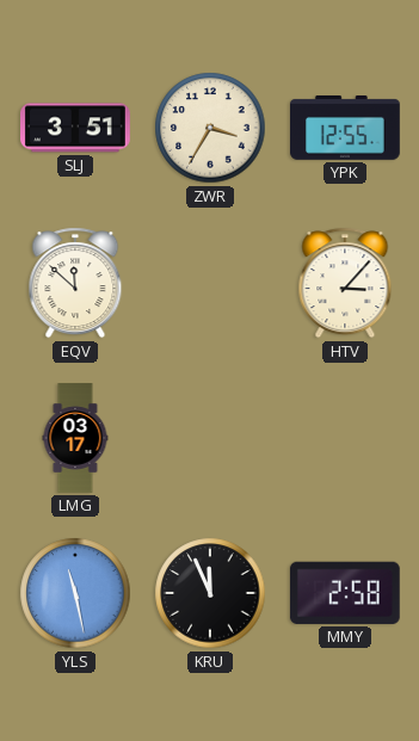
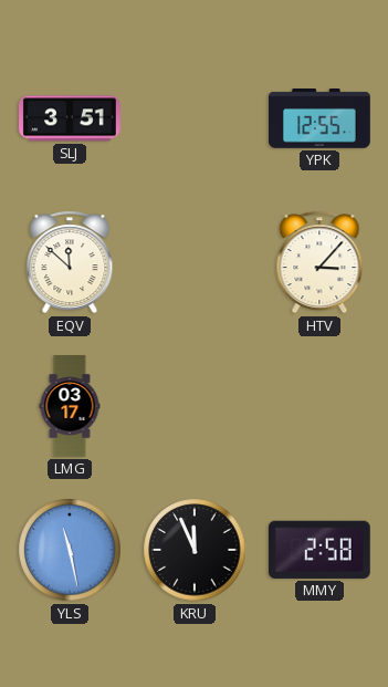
ZWR: 3:35 -> none (210, 128)
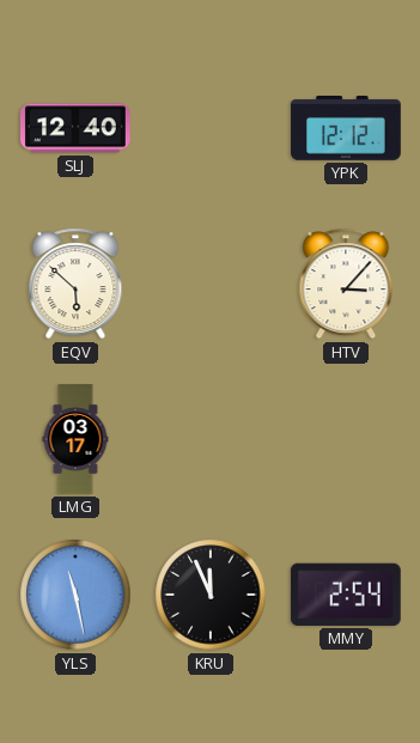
SLJ: 3:51 -> 12:40 (77, 128)
YPK: 12:55 -> 12:12 (347, 129)
EQV: 11:52 -> 5:52 (75, 284)
MMY: 2:58 -> 2:54 (346, 595)
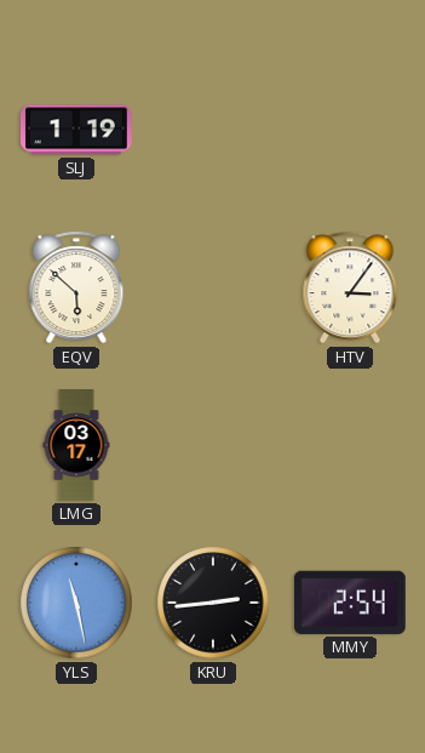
SLJ: 12:40 -> 1:19 (77, 130)
YPK: 12:12 -> none (347, 129)
HTV: 3:07 -> 3:06 (350, 287)
KRU: 11:56 -> 2:44 (213, 603)
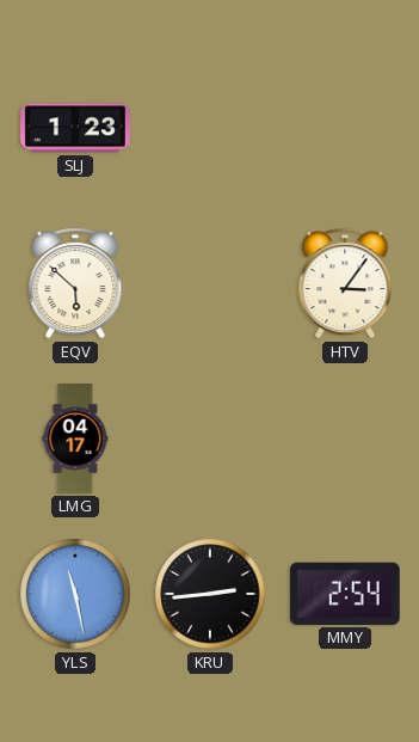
SLJ: 1:19 -> 1:23 (76, 128)
LMG: 03:17 -> 04:17 (75, 439)
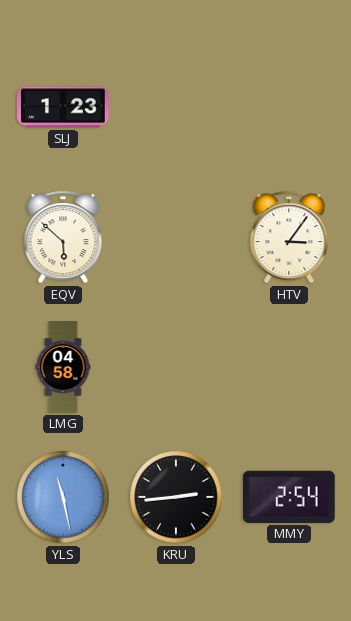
LMG: 04:17 -> 04:58 (63, 367)
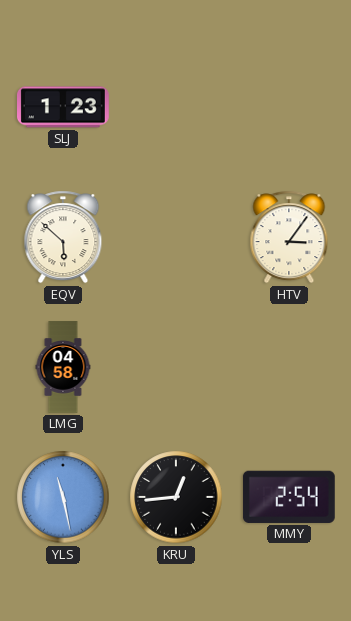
KRU: 2:44 -> 12:44 (176, 497)
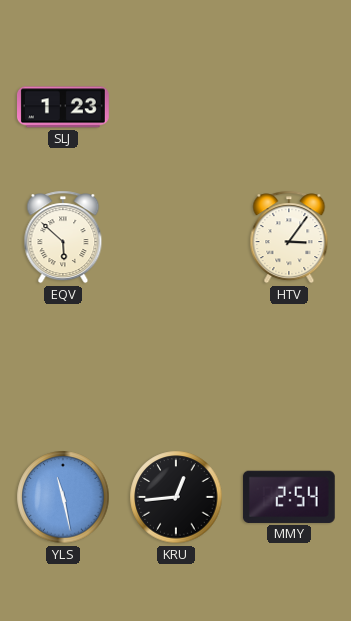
LMG: 04:58 -> none (63, 367)
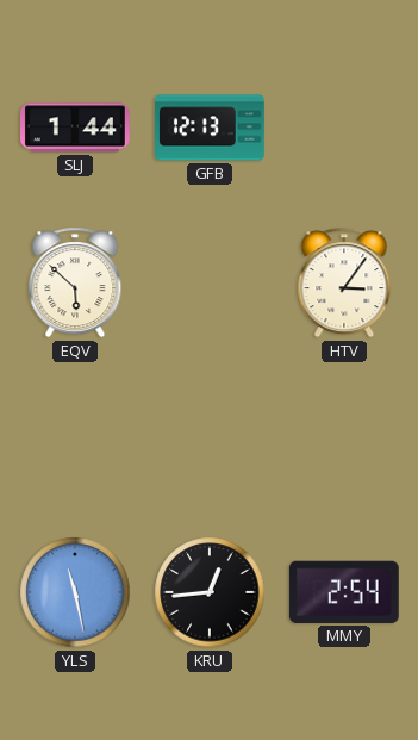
SLJ: 1:23 -> 1:44 (76, 128)
GFB: none -> 12:13 (211, 128)
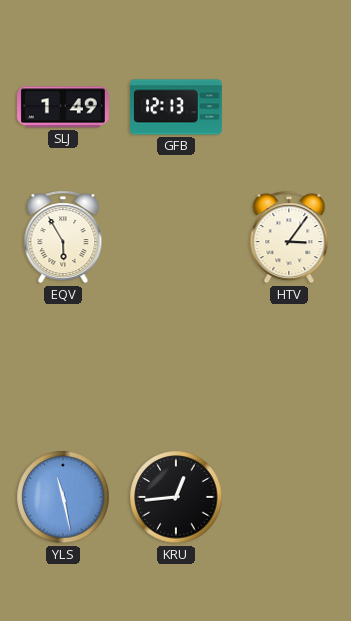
SLJ: 1:44 -> 1:49 (64, 107)
EQV: 5:52 -> 5:55 (63, 237)
MMY: 2:54 -> none (344, 592)
